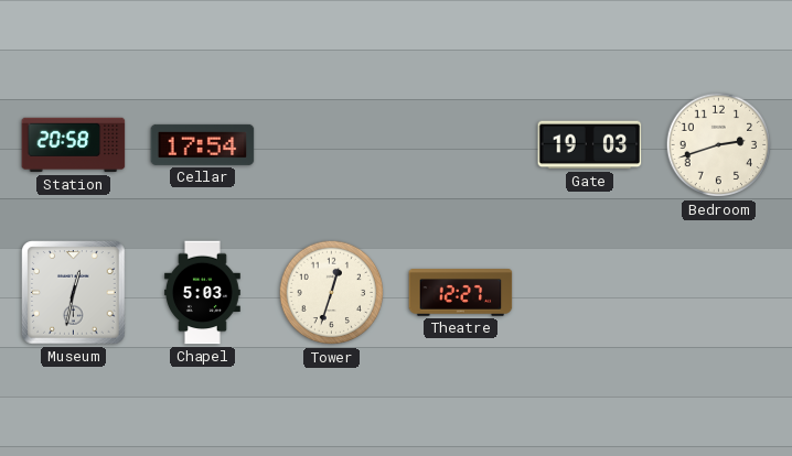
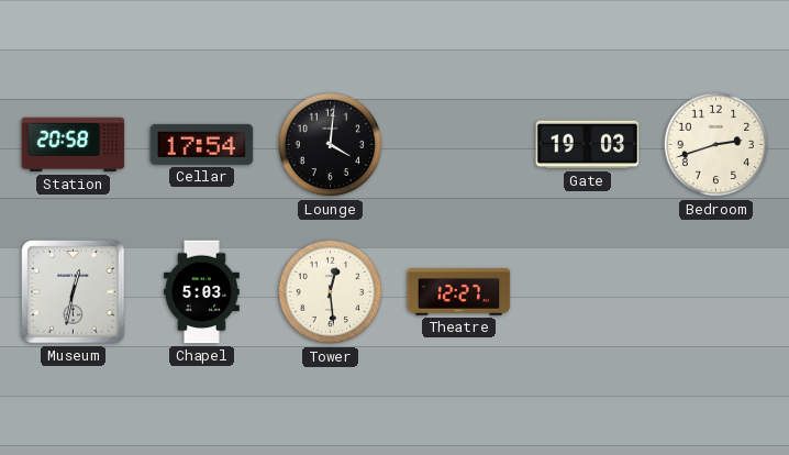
Lounge: none -> 4:01 (331, 145)
Tower: 12:33 -> 12:29 (331, 292)
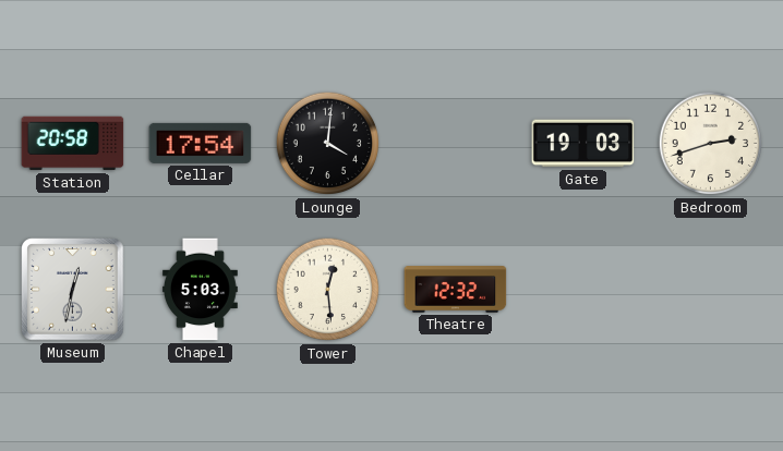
Theatre: 12:27 -> 12:32 (456, 290)
